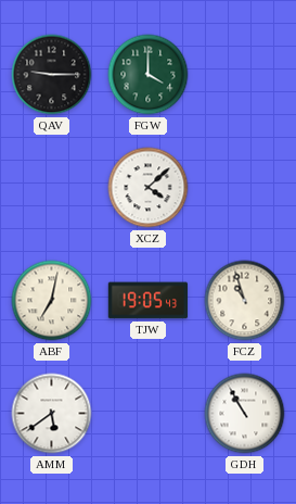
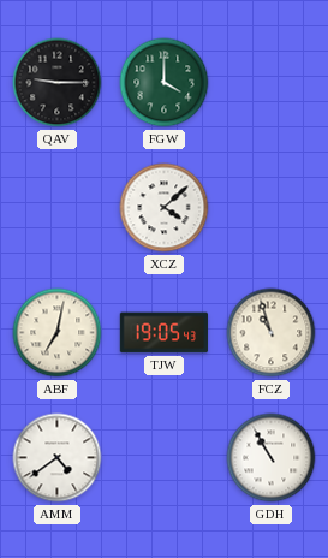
AMM: 5:39 -> 4:39 (58, 458)
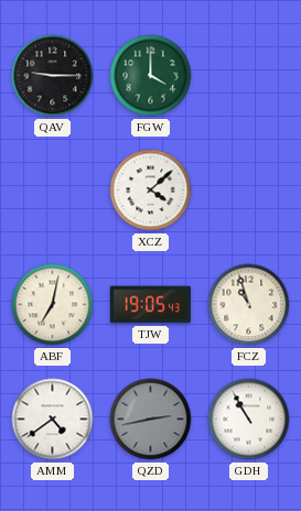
QZD: none -> 2:43 (151, 420)
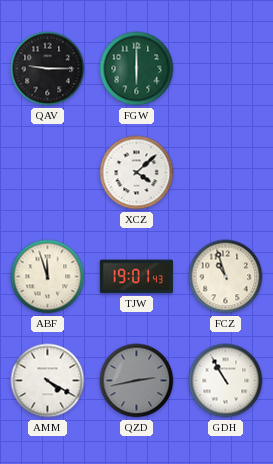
FGW: 4:00 -> 6:00 (137, 69)
ABF: 7:02 -> 11:57 (48, 277)
TJW: 19:05 -> 19:01 (137, 277)
AMM: 4:39 -> 4:20 (48, 381)
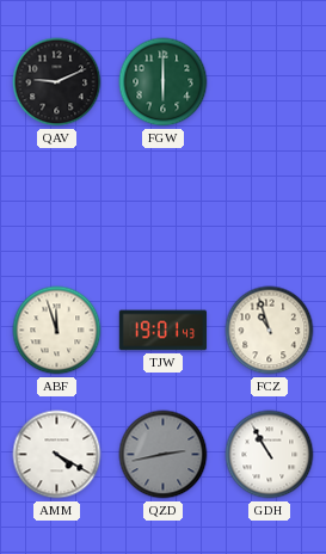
QAV: 9:15 -> 9:11 (57, 82)
XCZ: 4:08 -> none (137, 173)
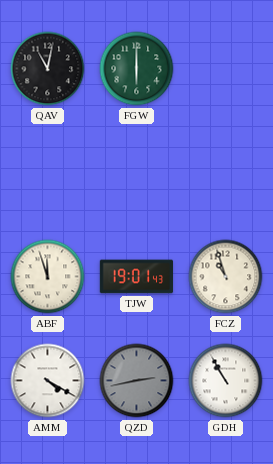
QAV: 9:11 -> 11:02 (48, 69)
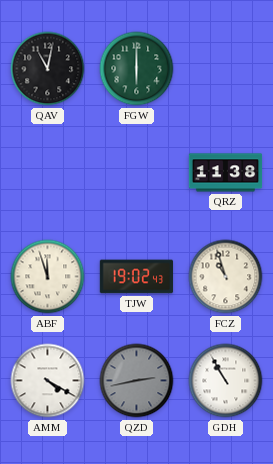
QRZ: none -> 11:38 (226, 173)
TJW: 19:01 -> 19:02 (137, 277)
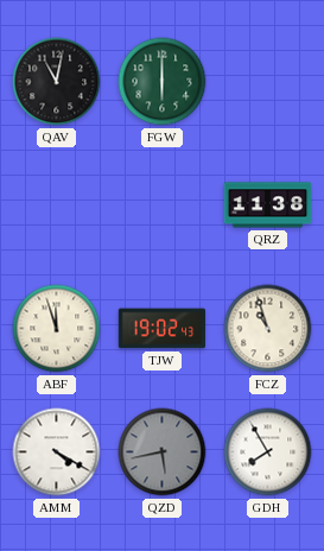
QZD: 2:43 -> 5:43 (163, 452)
GDH: 10:55 -> 7:55 (268, 452)
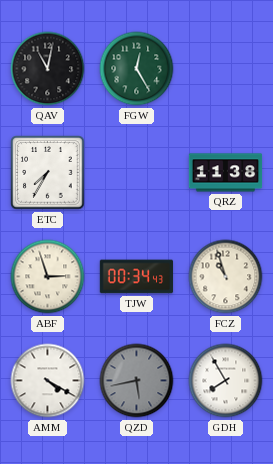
FGW: 6:00 -> 12:25 (137, 69)
ETC: none -> 7:35 (48, 173)
ABF: 11:57 -> 2:57 (48, 277)
TJW: 19:02 -> 00:34 (137, 277)
